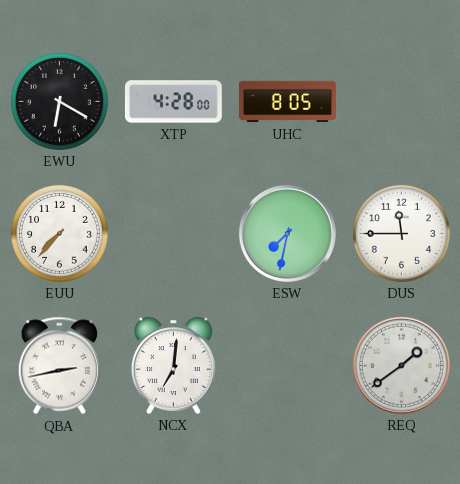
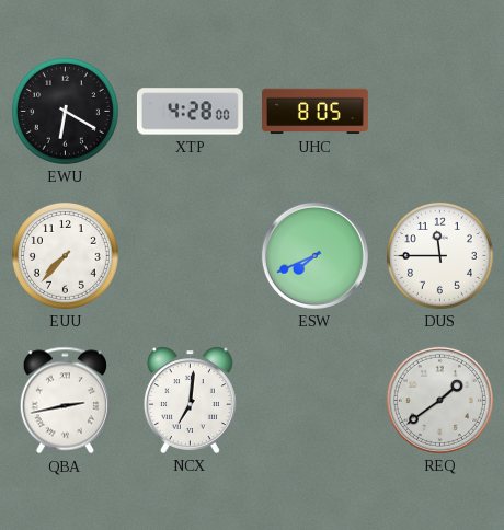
ESW: 7:32 -> 7:41 (314, 255)
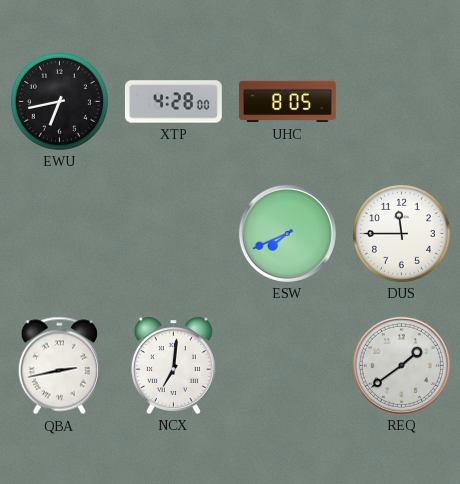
EWU: 6:20 -> 6:43 (59, 101)
EUU: 7:37 -> none (65, 255)
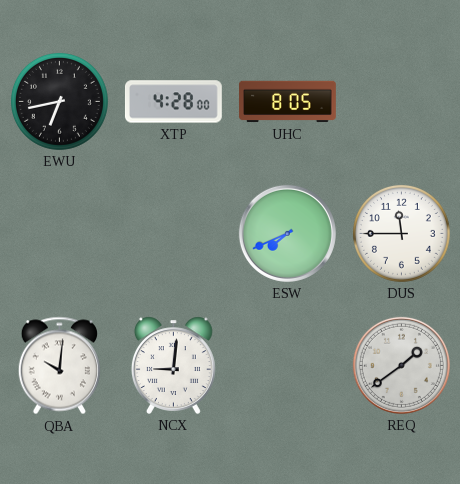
QBA: 2:43 -> 10:01 (59, 366)
NCX: 7:01 -> 9:01 (173, 365)
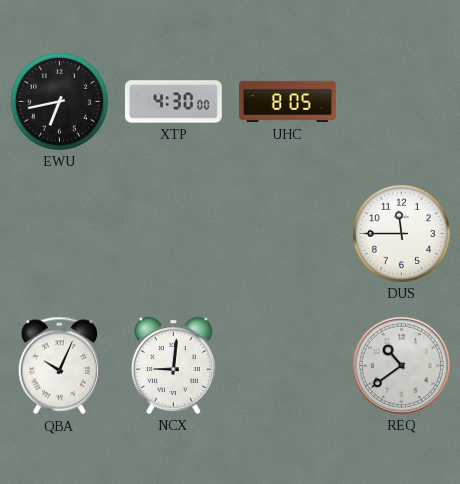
XTP: 4:28 -> 4:30 (173, 102)
ESW: 7:41 -> none (287, 233)
QBA: 10:01 -> 10:04 (59, 366)
REQ: 1:39 -> 10:39 (401, 365)
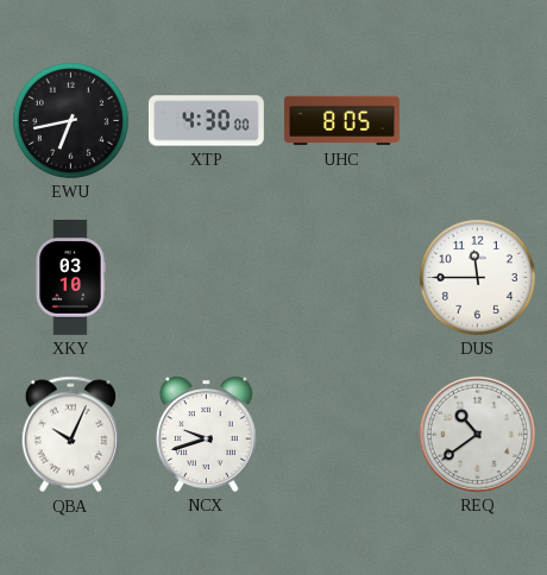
XKY: none -> 03:10 (70, 278)
NCX: 9:01 -> 9:42 (206, 434)
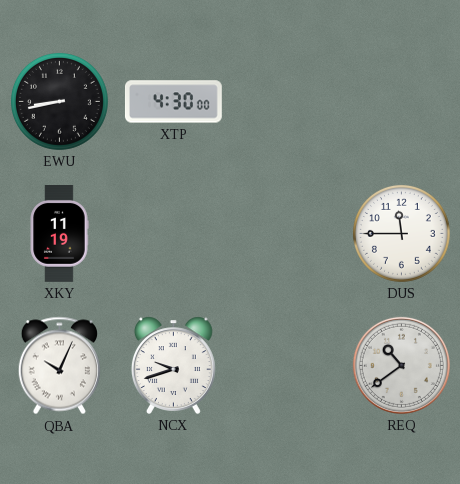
EWU: 6:43 -> 8:43 (59, 101)
UHC: 8:05 -> none (342, 121)
XKY: 03:10 -> 11:19 (59, 234)
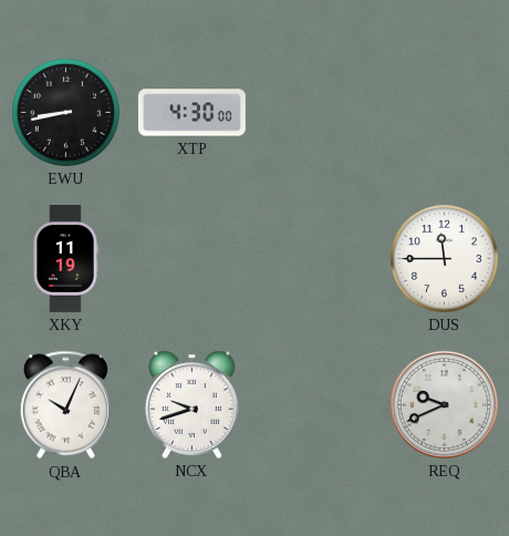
REQ: 10:39 -> 9:41 (444, 404)
